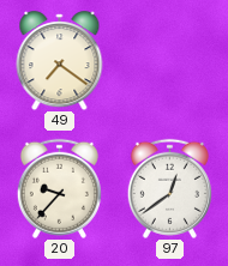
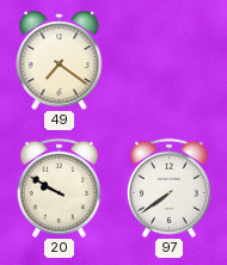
20: 9:37 -> 9:50 (59, 187)
97: 12:39 -> 7:39 (168, 187)
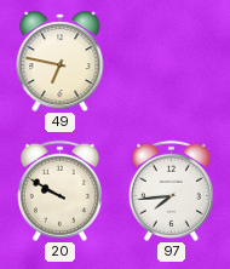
49: 7:21 -> 6:47 (61, 62)
97: 7:39 -> 7:44 (171, 190)
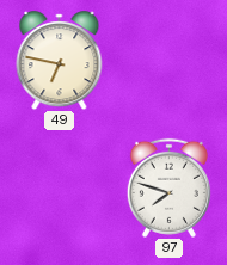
20: 9:50 -> none (59, 190)
97: 7:44 -> 7:48 (168, 187)
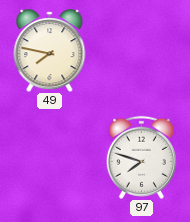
49: 6:47 -> 7:47 (50, 51)
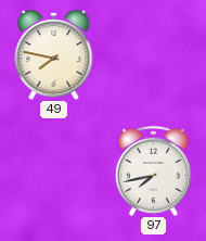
97: 7:48 -> 7:43 (153, 170)
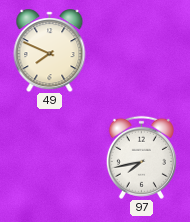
49: 7:47 -> 7:49 (50, 51)
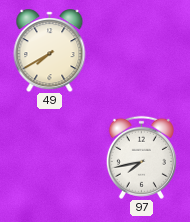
49: 7:49 -> 7:40 (50, 51)
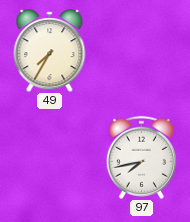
49: 7:40 -> 7:35 (50, 51)
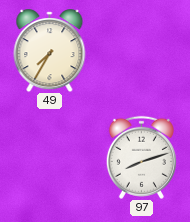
97: 7:43 -> 8:12 (141, 157)
